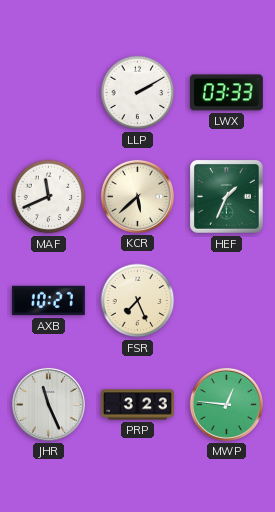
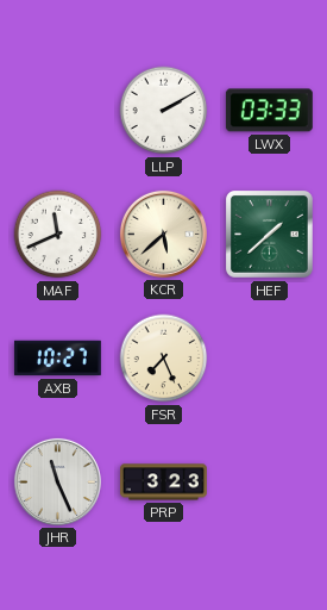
HEF: 1:34 -> 1:38 (270, 235)
MWP: 12:46 -> none (226, 404)
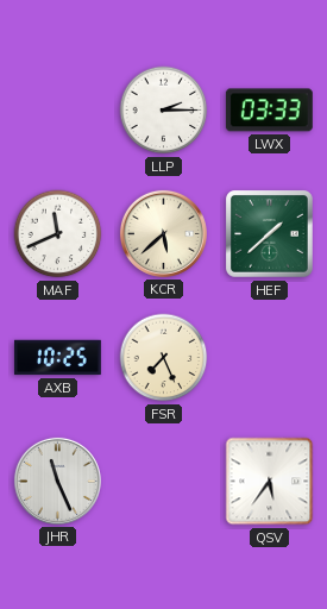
LLP: 2:10 -> 2:15 (164, 111)
AXB: 10:27 -> 10:25 (57, 358)
PRP: 3:23 -> none (164, 483)
QSV: none -> 5:36 (270, 482)
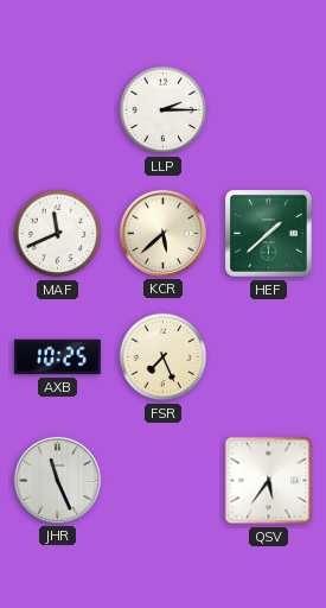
LWX: 03:33 -> none (269, 111)
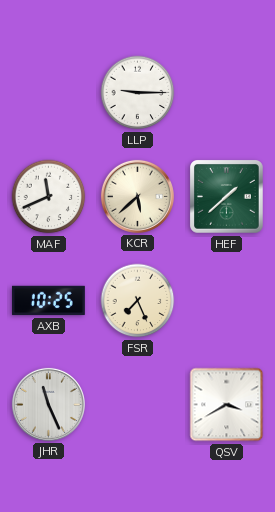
LLP: 2:15 -> 9:15 (138, 93)
QSV: 5:36 -> 3:40 (227, 405)
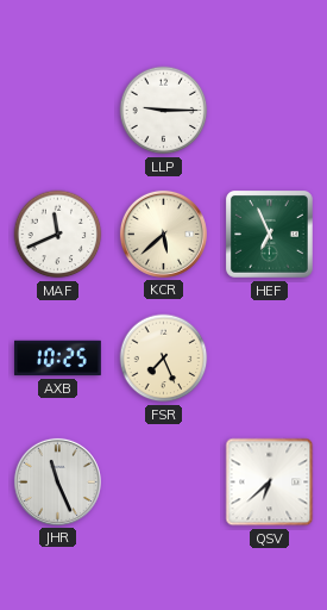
HEF: 1:38 -> 6:56 (270, 235)
QSV: 3:40 -> 6:38 (270, 483)
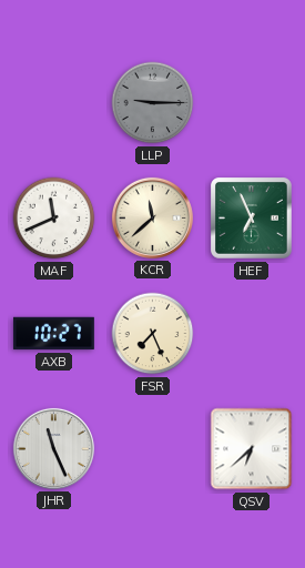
LLP dial: white -> grey (153, 103)
KCR: 5:38 -> 11:38 (152, 217)
AXB: 10:25 -> 10:27 (53, 334)
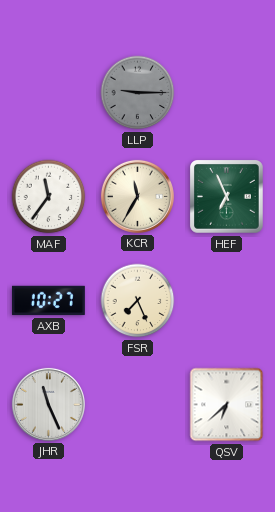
MAF: 11:41 -> 11:36 (49, 197)
KCR: 11:38 -> 11:35 (137, 196)
